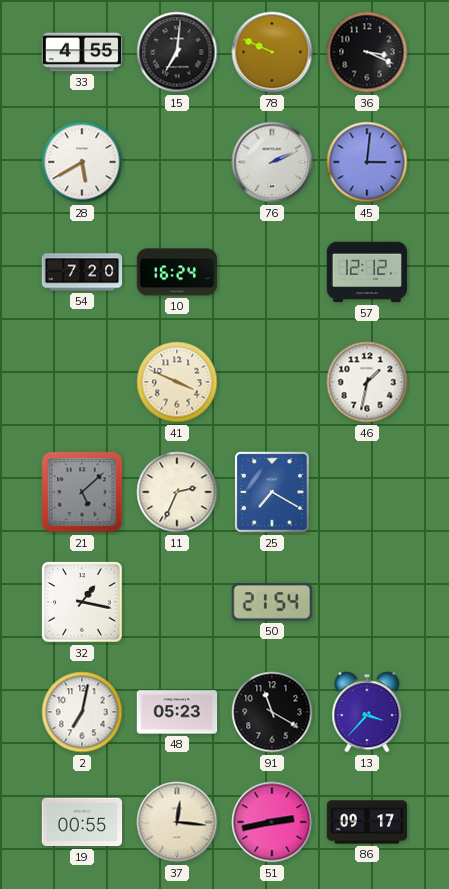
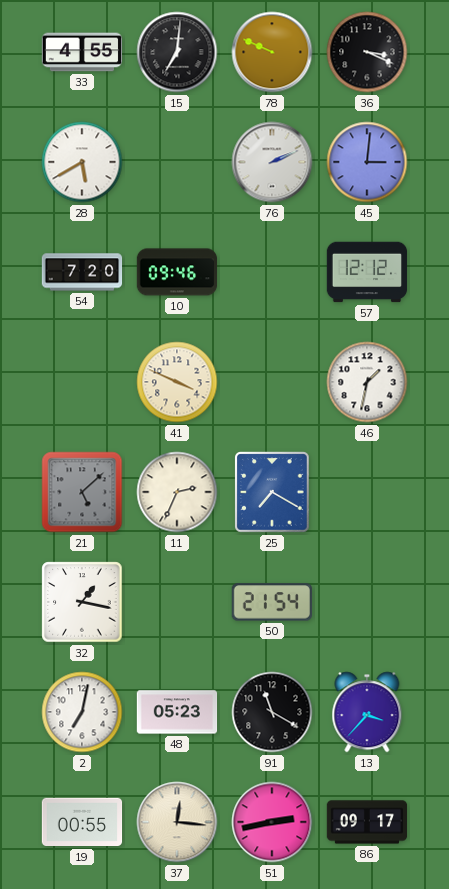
10: 16:24 -> 09:46 (177, 272)
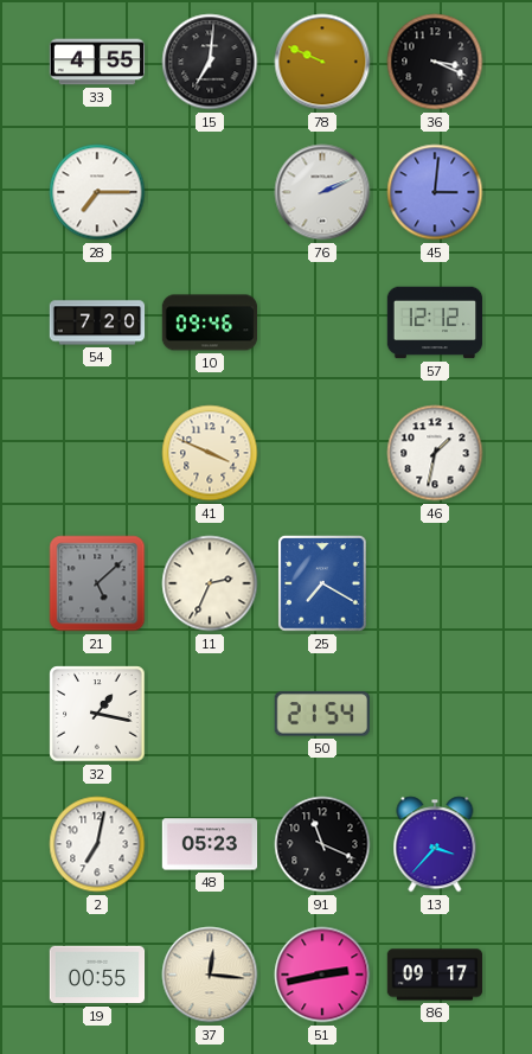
28: 5:40 -> 7:15 (97, 192)
91: 11:20 -> 11:19 (322, 844)
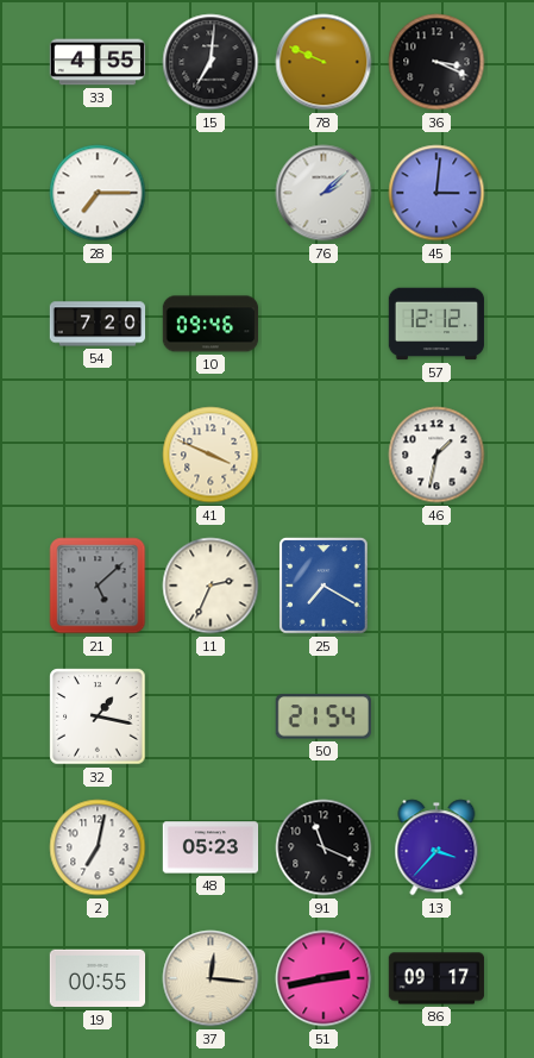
76: 2:11 -> 2:08 (323, 193)
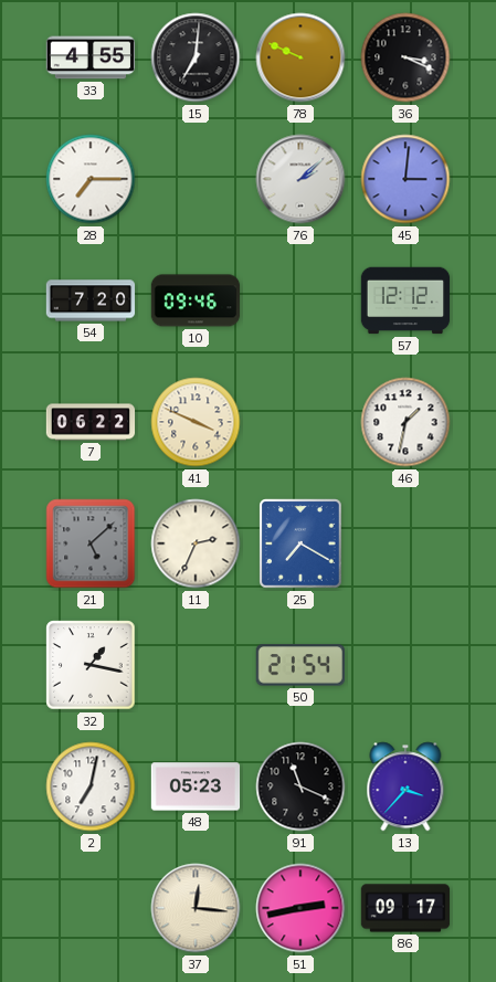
7: none -> 06:22 (91, 422)
19: 00:55 -> none (98, 978)
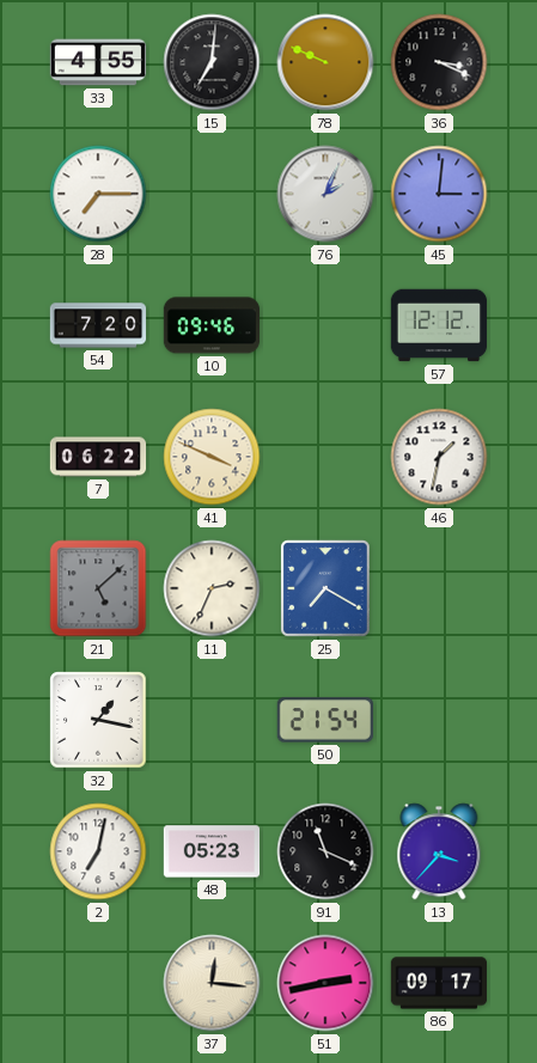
76: 2:08 -> 2:04 (325, 194)
